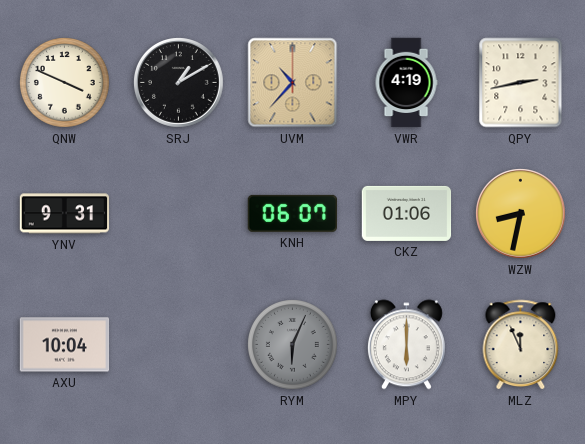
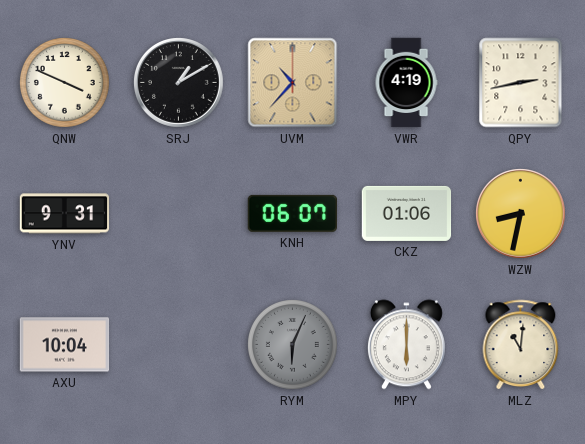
MLZ: 11:56 -> 11:01 (521, 345)
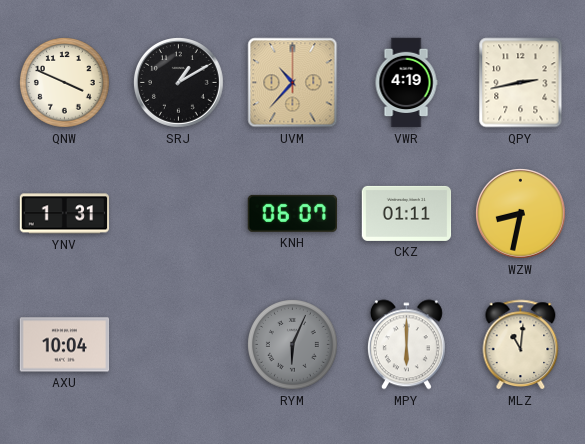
YNV: 9:31 -> 1:31 (65, 214)
CKZ: 01:06 -> 01:11 (407, 213)
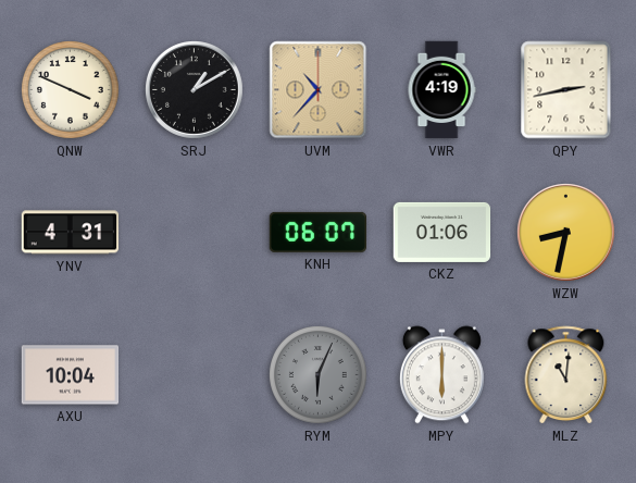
YNV: 1:31 -> 4:31 (71, 233)
CKZ: 01:11 -> 01:06 (442, 232)
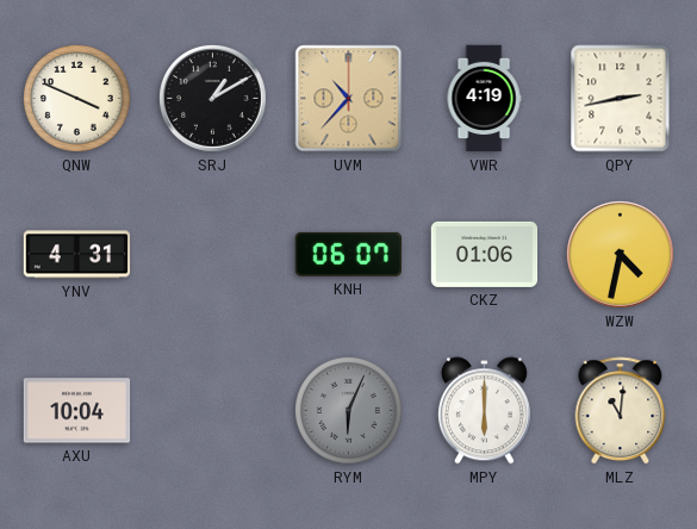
WZW: 8:32 -> 4:32 (621, 255)
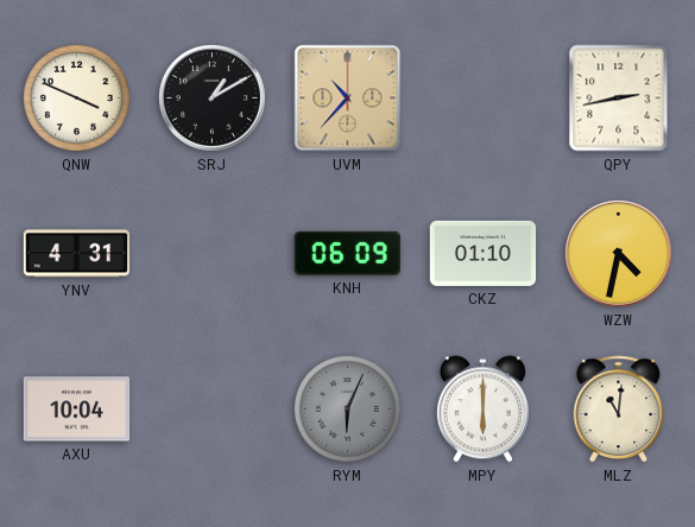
VWR: 4:19 -> none (484, 99)
KNH: 06:07 -> 06:09 (347, 253)
CKZ: 01:06 -> 01:10 (484, 253)
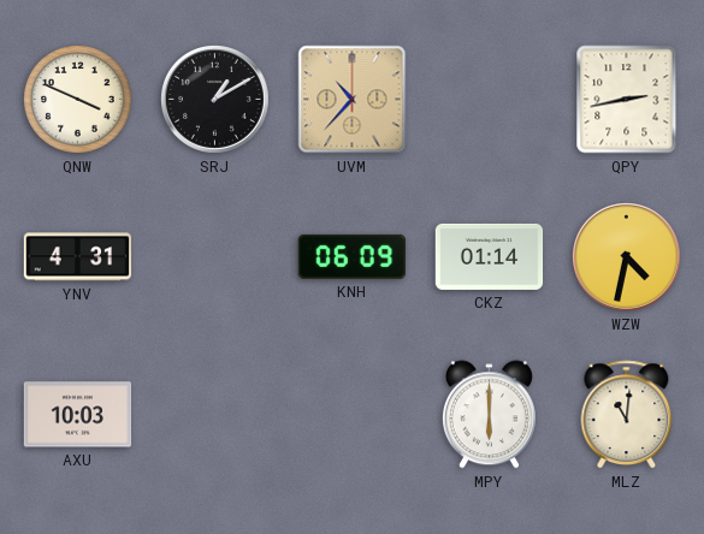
CKZ: 01:10 -> 01:14 (490, 256)
AXU: 10:04 -> 10:03 (78, 415)
RYM: 6:04 -> none (348, 409)
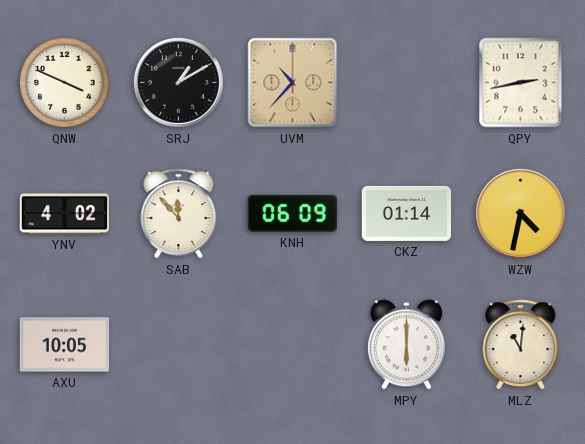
YNV: 4:31 -> 4:02 (65, 214)
SAB: none -> 11:53 (179, 214)
AXU: 10:03 -> 10:05 (65, 345)
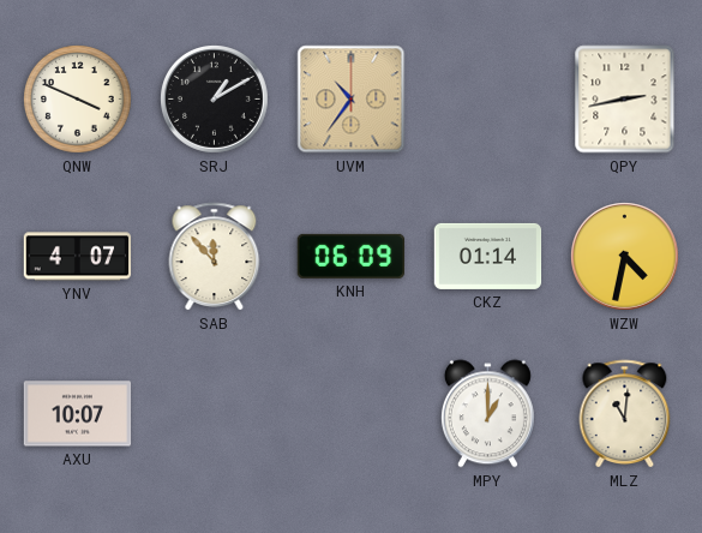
UVM: 10:37 -> 10:36 (352, 100)
YNV: 4:02 -> 4:07 (78, 257)
AXU: 10:05 -> 10:07 (78, 414)
MPY: 6:00 -> 1:00 (487, 414)
